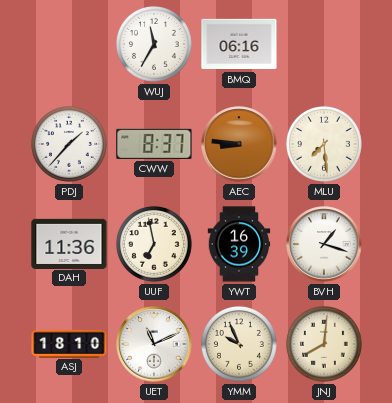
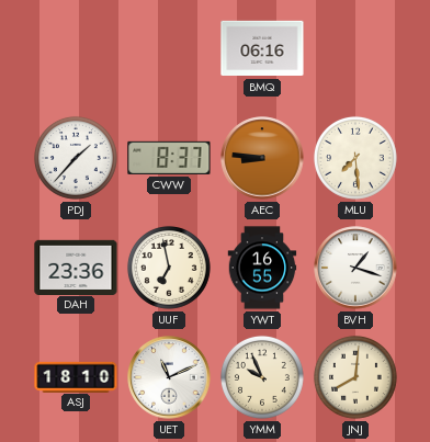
WUJ: 11:35 -> none (154, 44)
DAH: 11:36 -> 23:36 (76, 267)
YWT: 16:39 -> 16:55 (262, 268)
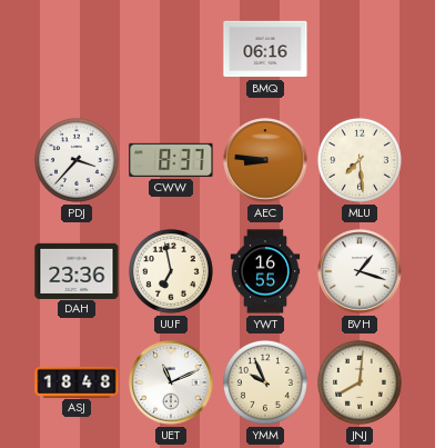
PDJ: 1:37 -> 3:37 (77, 160)
ASJ: 18:10 -> 18:48 (77, 381)
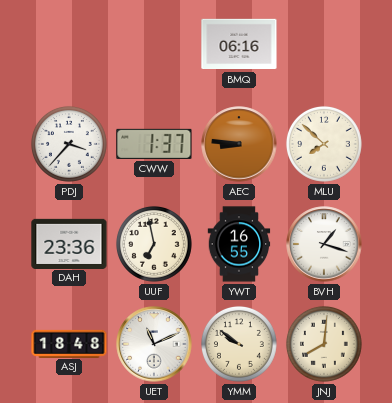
CWW: 8:37 -> 1:37 (154, 144)
MLU: 7:29 -> 7:52 (324, 144)
YMM: 9:56 -> 9:51 (239, 344)
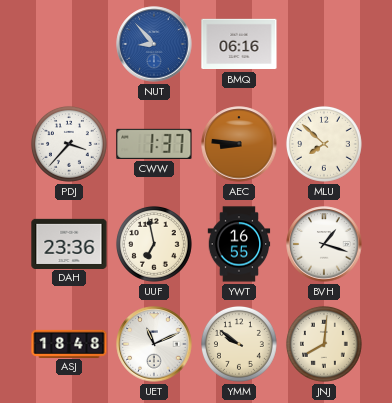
NUT: none -> 8:53 (154, 44)
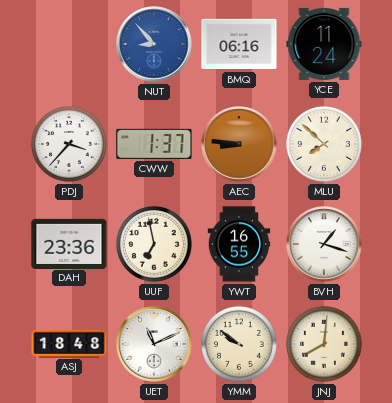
YCE: none -> 11:24 (324, 44)
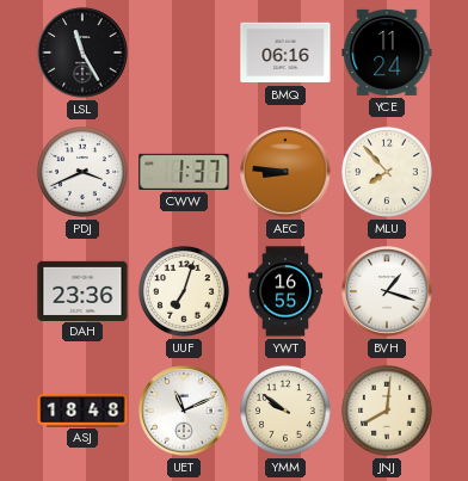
LSL: none -> 11:25 (82, 53)
NUT: 8:53 -> none (154, 44)
PDJ: 3:37 -> 3:41 (82, 172)
MLU: 7:52 -> 7:53 (387, 172)
UUF: 6:58 -> 7:03 (184, 291)
